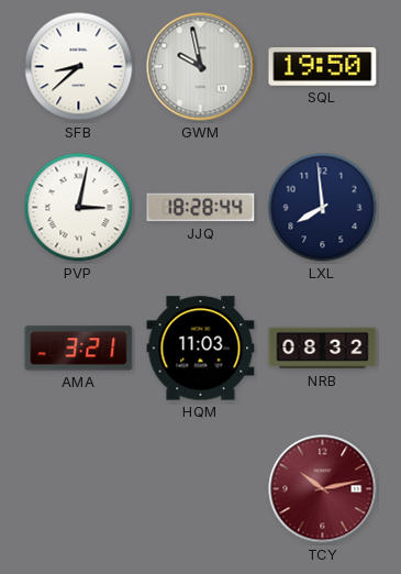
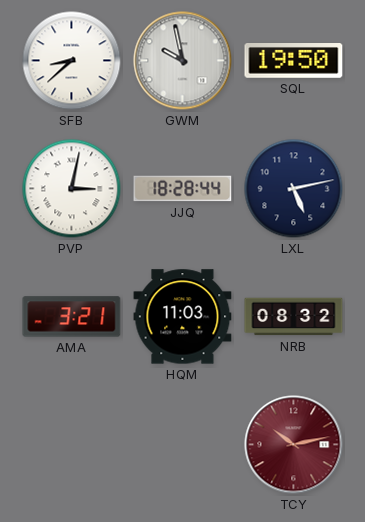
LXL: 7:59 -> 5:13 (294, 189)
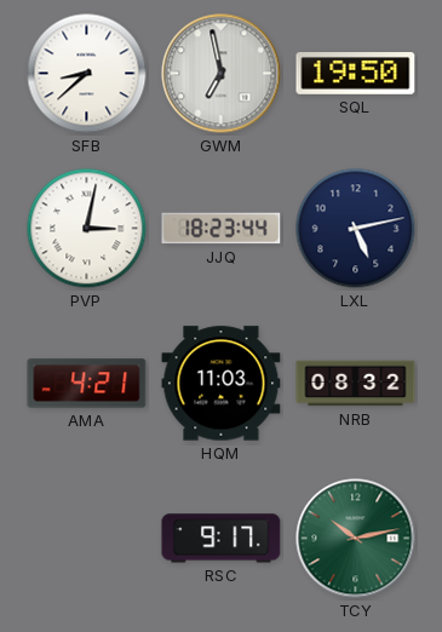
GWM: 9:58 -> 6:58 (222, 74)
JJQ: 18:28 -> 18:23 (222, 229)
AMA: 3:21 -> 4:21 (87, 384)
RSC: none -> 9:17 (222, 539)
TCY dial: burgundy -> green (356, 539)
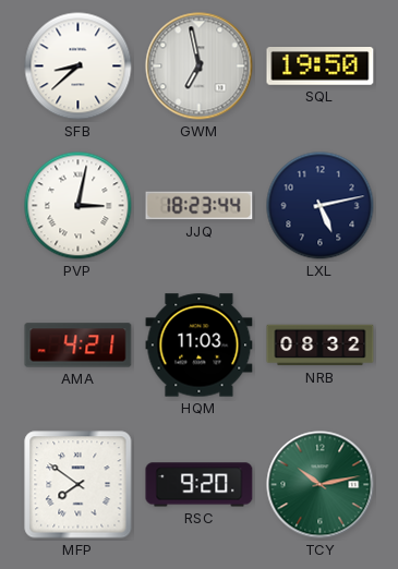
MFP: none -> 7:51 (79, 485)
RSC: 9:17 -> 9:20 (200, 485)
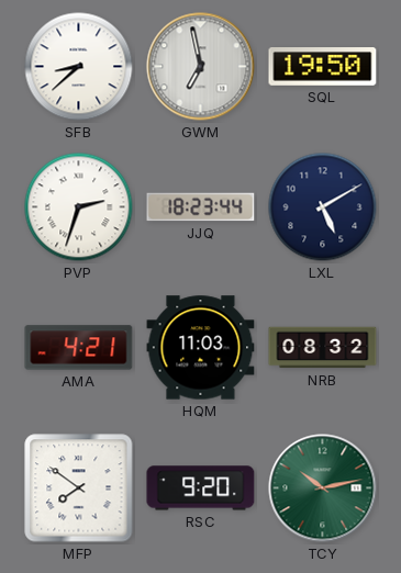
PVP: 3:02 -> 2:33 (79, 207)
LXL: 5:13 -> 5:10 (323, 207)
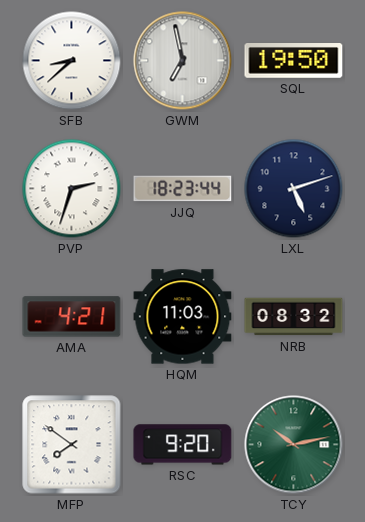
LXL: 5:10 -> 5:12 (294, 189)
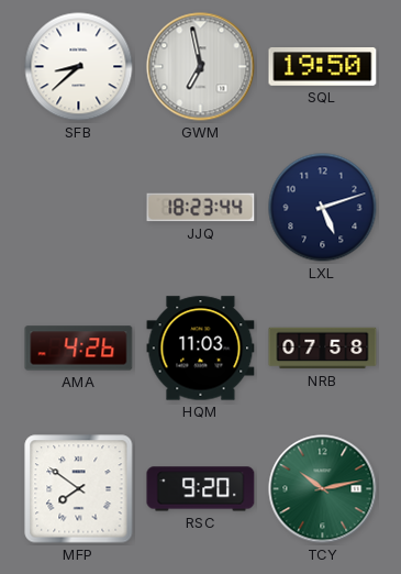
PVP: 2:33 -> none (72, 189)
AMA: 4:21 -> 4:26 (79, 349)
NRB: 08:32 -> 07:58 (323, 349)
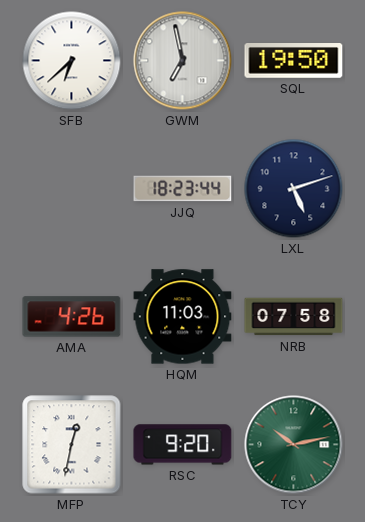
SFB: 8:38 -> 6:38 (72, 61)
MFP: 7:51 -> 12:32 (72, 445)
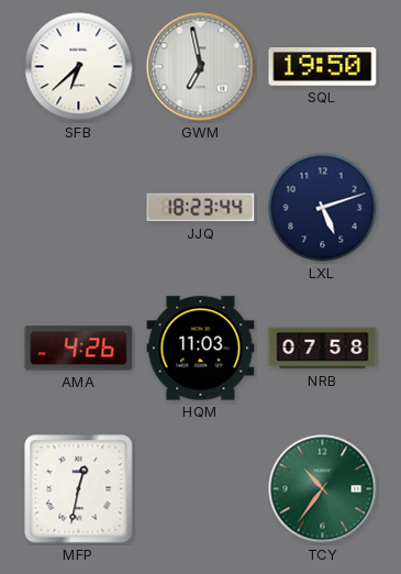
RSC: 9:20 -> none (183, 445)
TCY: 10:13 -> 10:36 (323, 489)
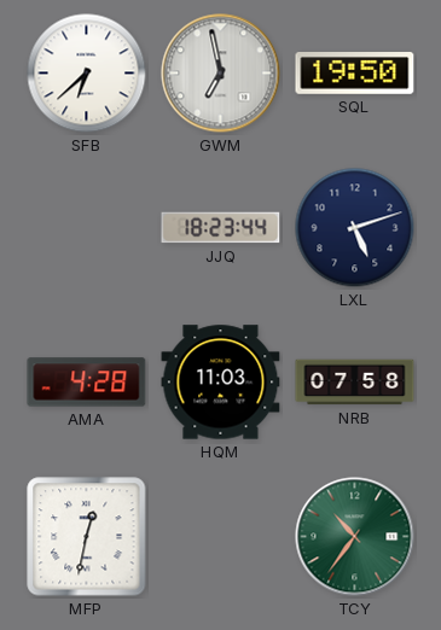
AMA: 4:26 -> 4:28 (87, 383)
